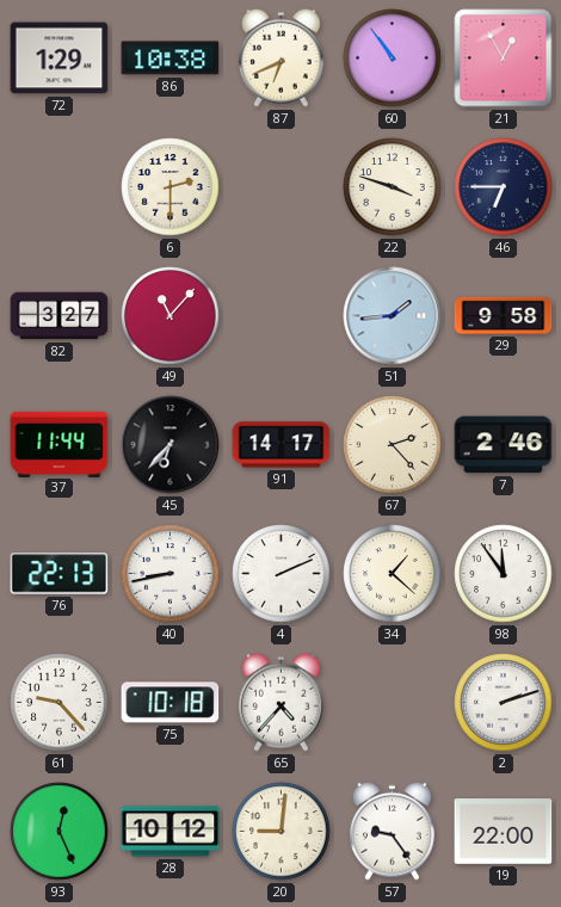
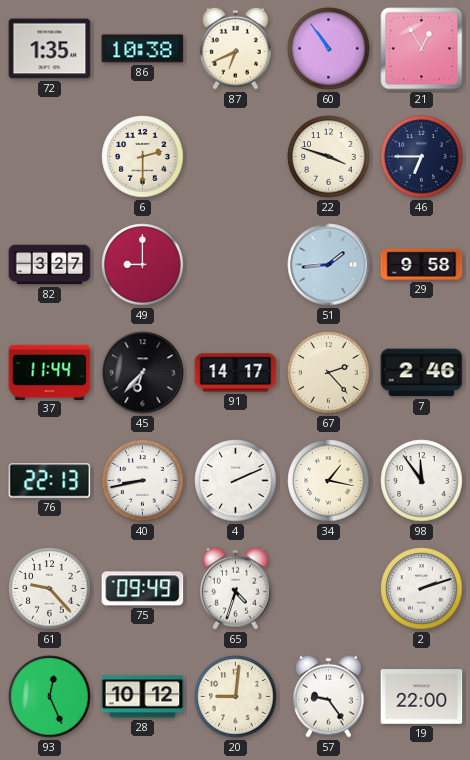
72: 1:29 -> 1:35 (50, 49)
49: 11:07 -> 9:00 (143, 265)
34: 1:22 -> 1:17 (329, 481)
75: 10:18 -> 09:49 (143, 589)
65: 4:37 -> 4:33 (235, 588)
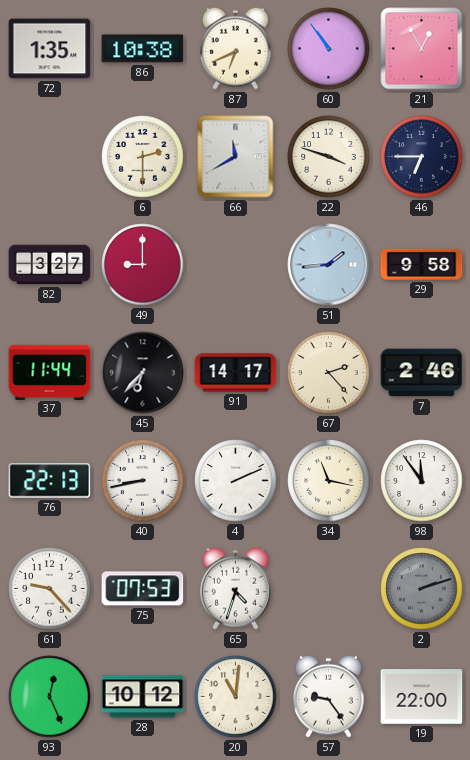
66: none -> 11:40 (236, 157)
34: 1:17 -> 11:17 (329, 481)
75: 09:49 -> 07:53 (143, 589)
2 dial: white -> grey (422, 589)
20: 9:01 -> 11:01 (236, 697)
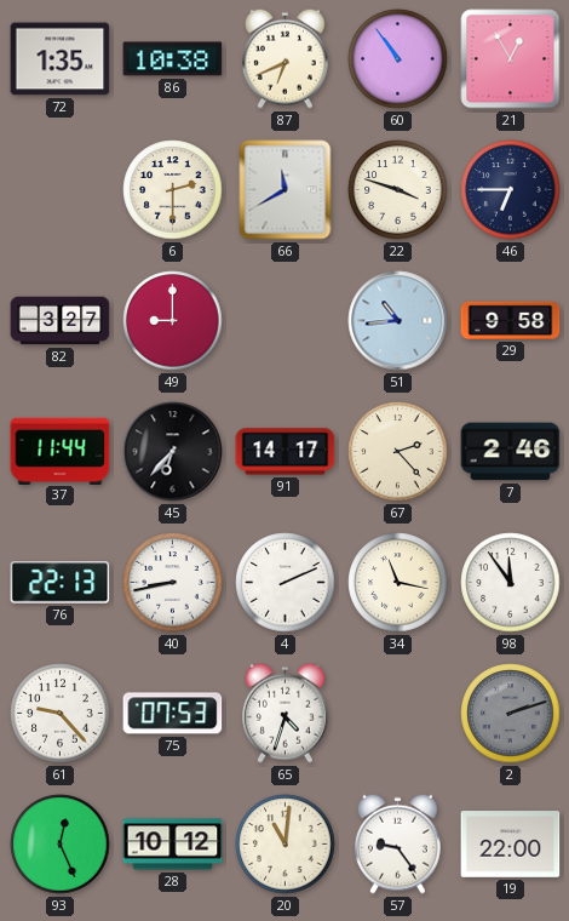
51: 1:44 -> 10:44 (398, 321)
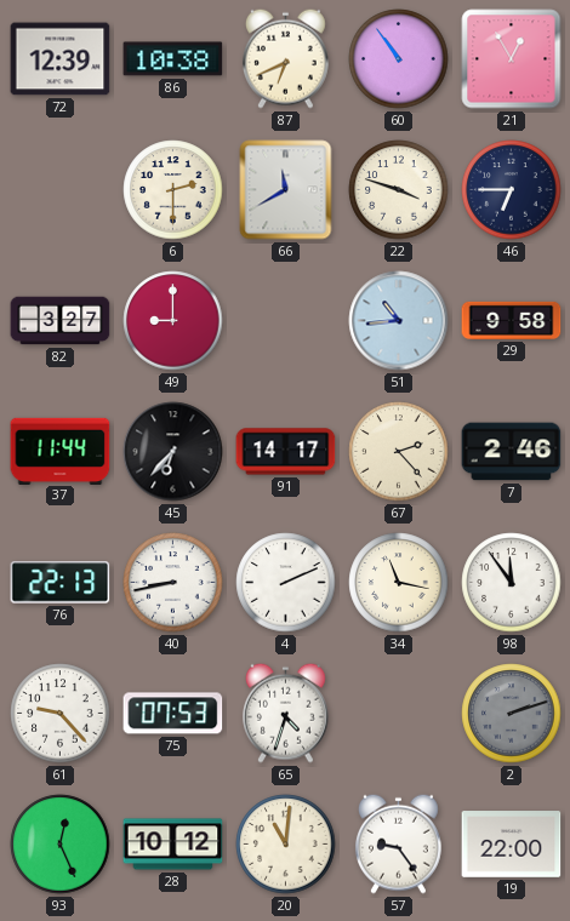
72: 1:35 -> 12:39 (61, 59)
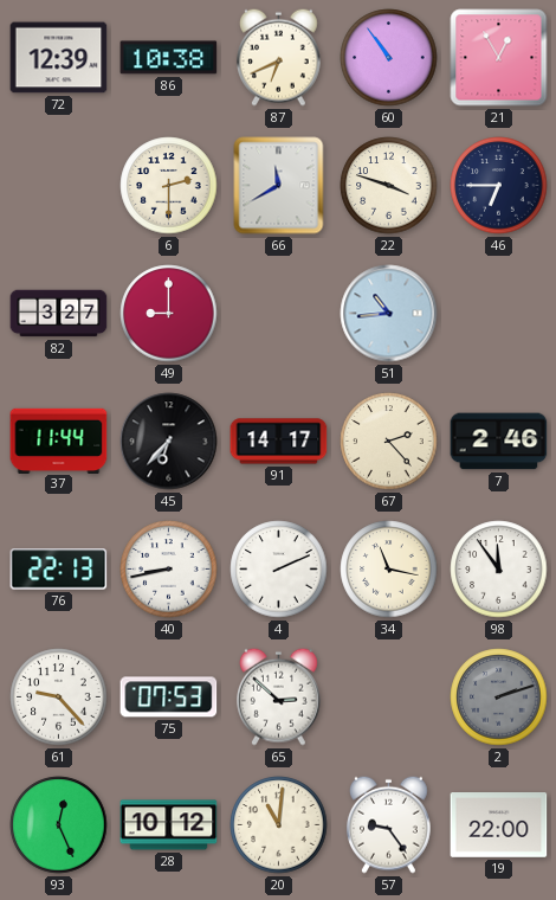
29: 9:58 -> none (512, 320)
65: 4:33 -> 2:52 (278, 696)
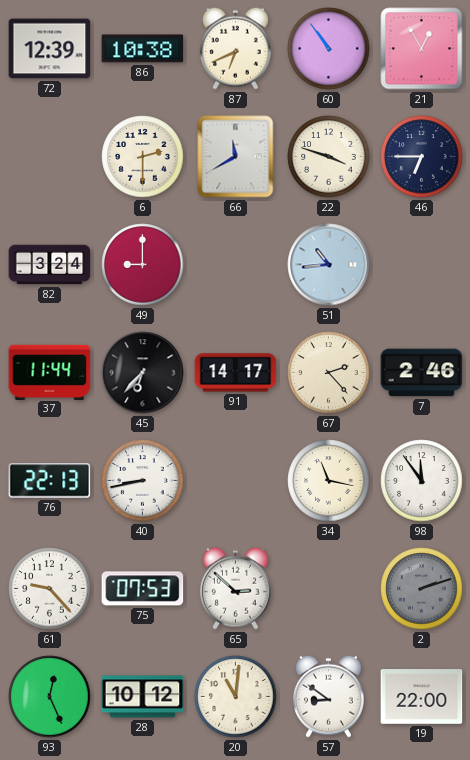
82: 3:27 -> 3:24 (50, 265)
4: 2:11 -> none (279, 570)
57: 9:24 -> 8:51 (328, 696)
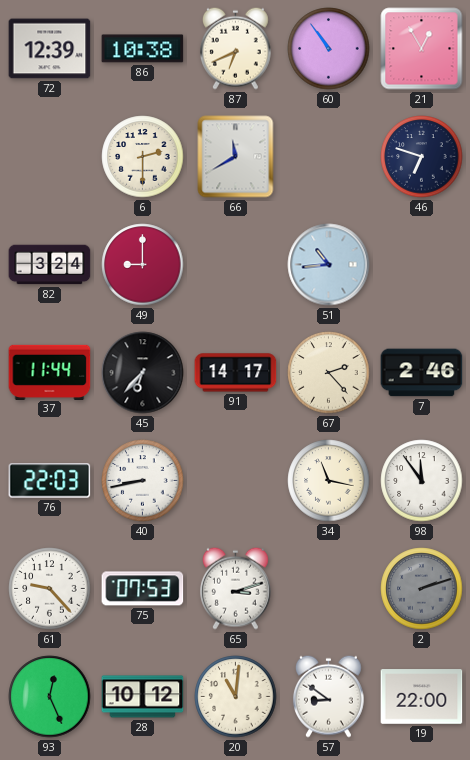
22: 3:48 -> none (329, 157)
46: 6:45 -> 6:48 (422, 157)
76: 22:13 -> 22:03 (50, 481)
65: 2:52 -> 3:12 (235, 588)
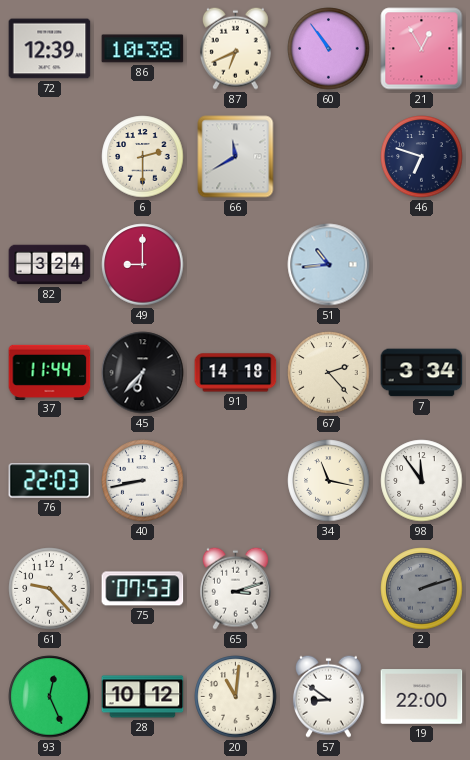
91: 14:17 -> 14:18 (236, 373)
7: 2:46 -> 3:34 (422, 373)
